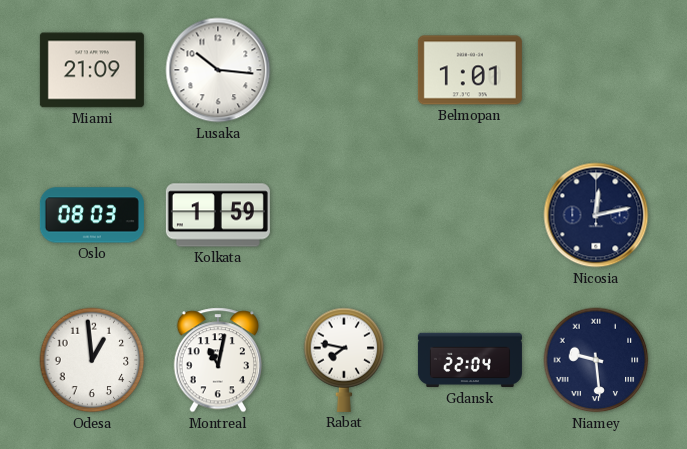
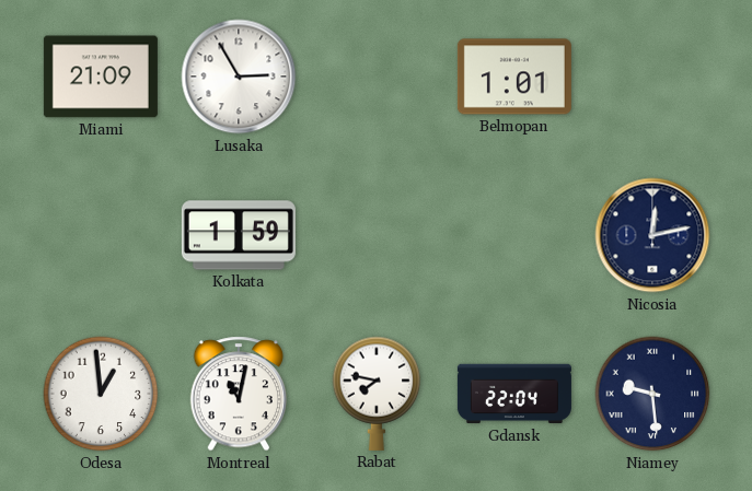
Lusaka: 10:16 -> 2:55 (239, 77)
Oslo: 08:03 -> none (92, 215)
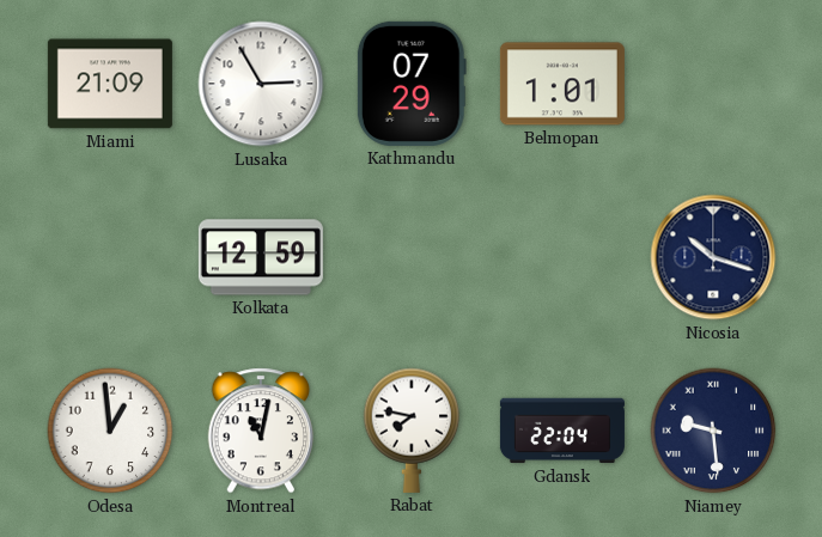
Kathmandu: none -> 07:29 (412, 84)
Kolkata: 1:59 -> 12:59 (261, 257)
Nicosia: 12:13 -> 10:18 (713, 257)
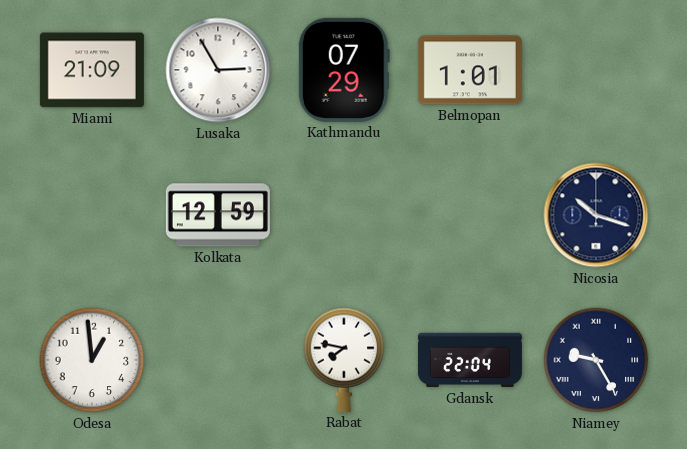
Montreal: 11:02 -> none (261, 431)
Niamey: 9:29 -> 9:25 (596, 360)
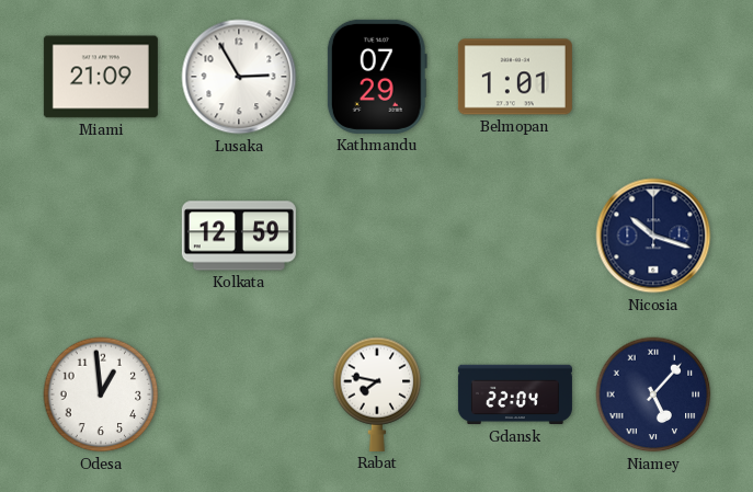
Niamey: 9:25 -> 5:07 (653, 394)
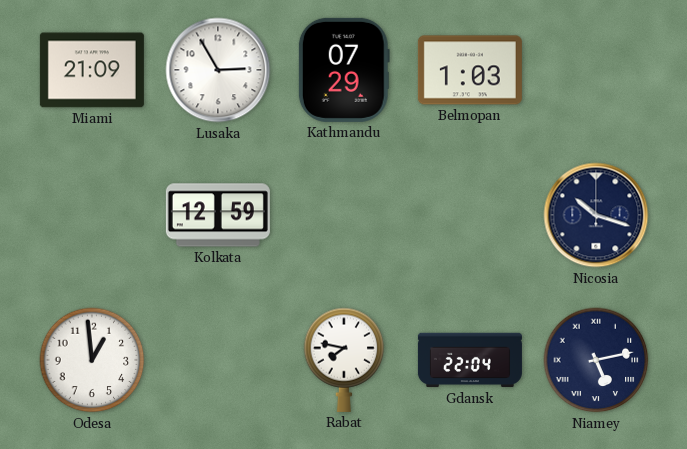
Belmopan: 1:01 -> 1:03 (470, 70)
Niamey: 5:07 -> 5:13 (596, 360)
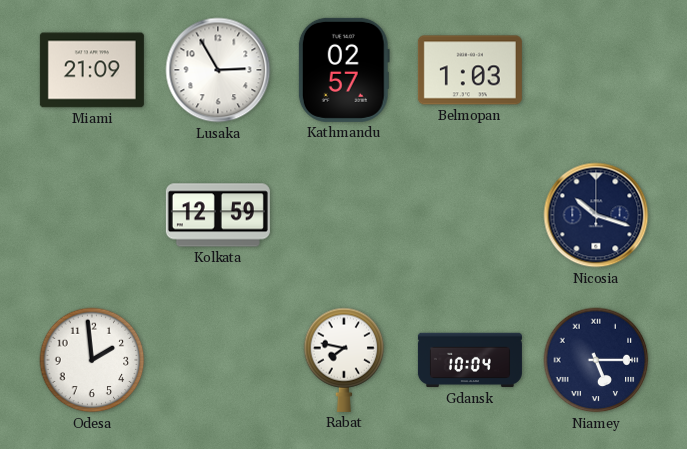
Kathmandu: 07:29 -> 02:57 (344, 70)
Odesa: 12:59 -> 1:59 (92, 360)
Gdansk: 22:04 -> 10:04 (470, 360)
Niamey: 5:13 -> 5:15 (596, 360)
